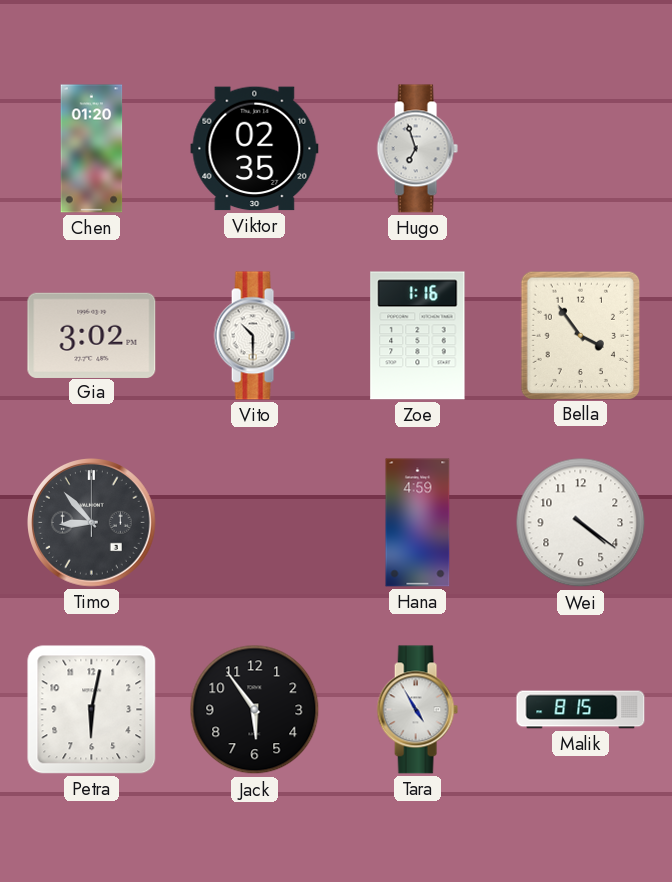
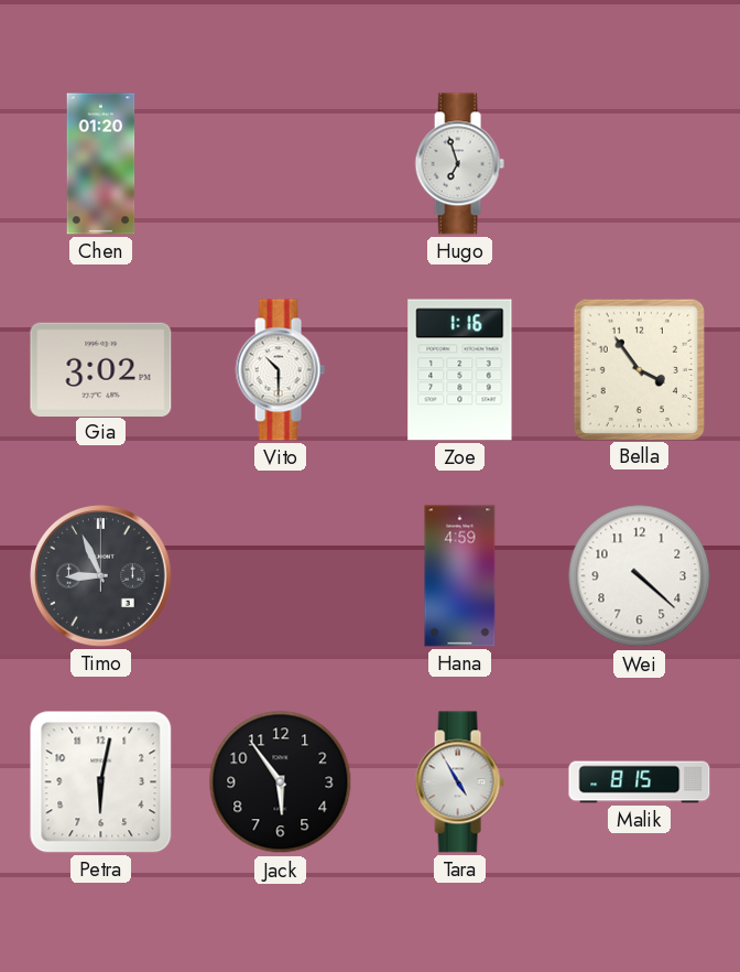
Viktor: 02:35 -> none (255, 149)
Timo: 8:53 -> 8:56 (101, 576)
Wei: 4:21 -> 4:22 (640, 576)
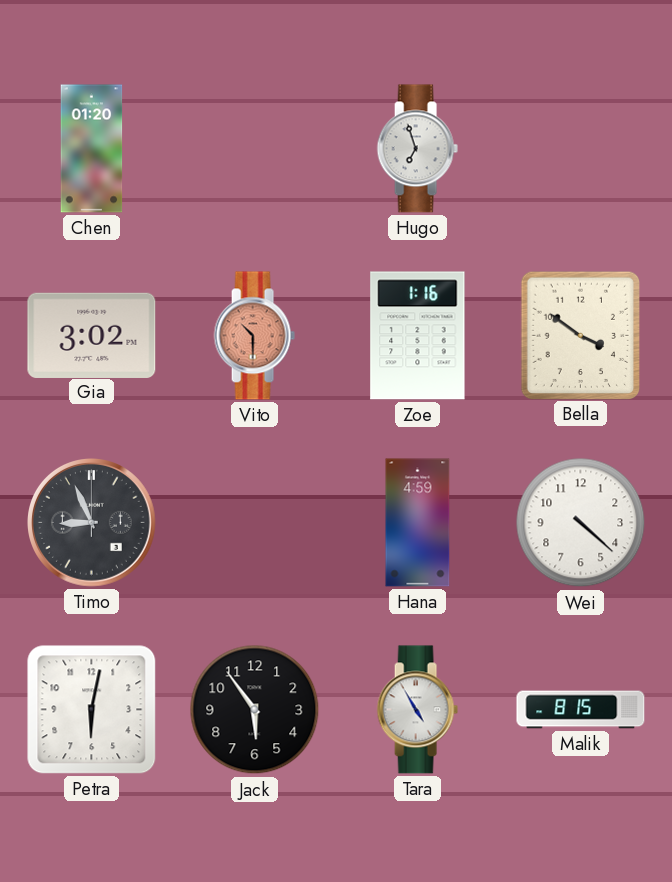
Vito dial: white -> salmon (254, 336)
Bella: 3:54 -> 3:51 (580, 335)
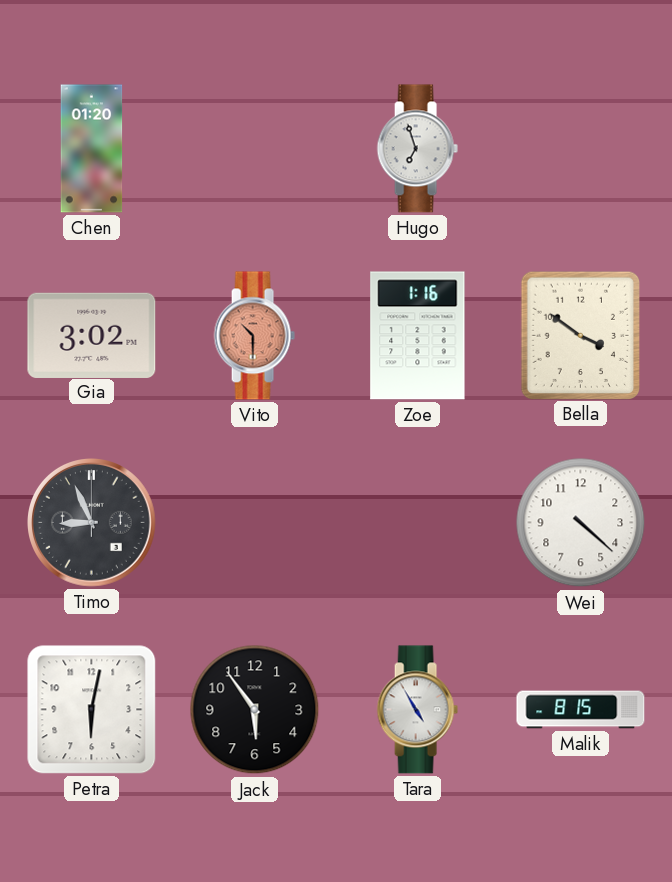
Hana: 4:59 -> none (418, 523)
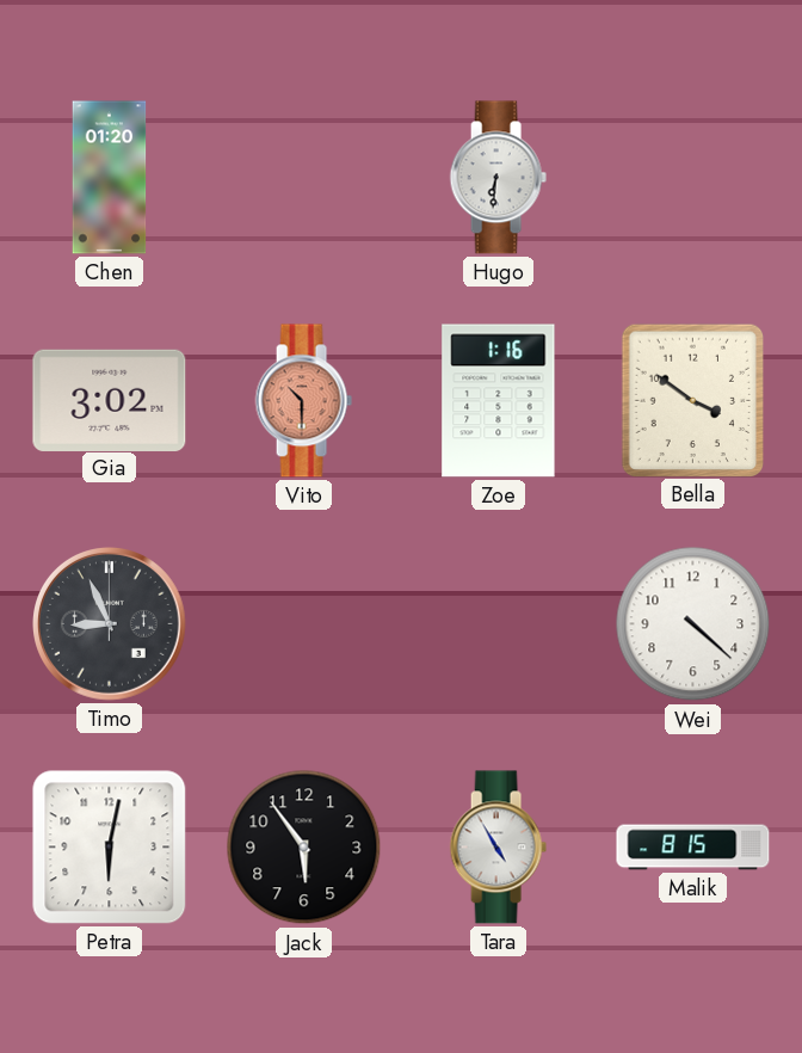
Hugo: 6:57 -> 6:31 (498, 178)
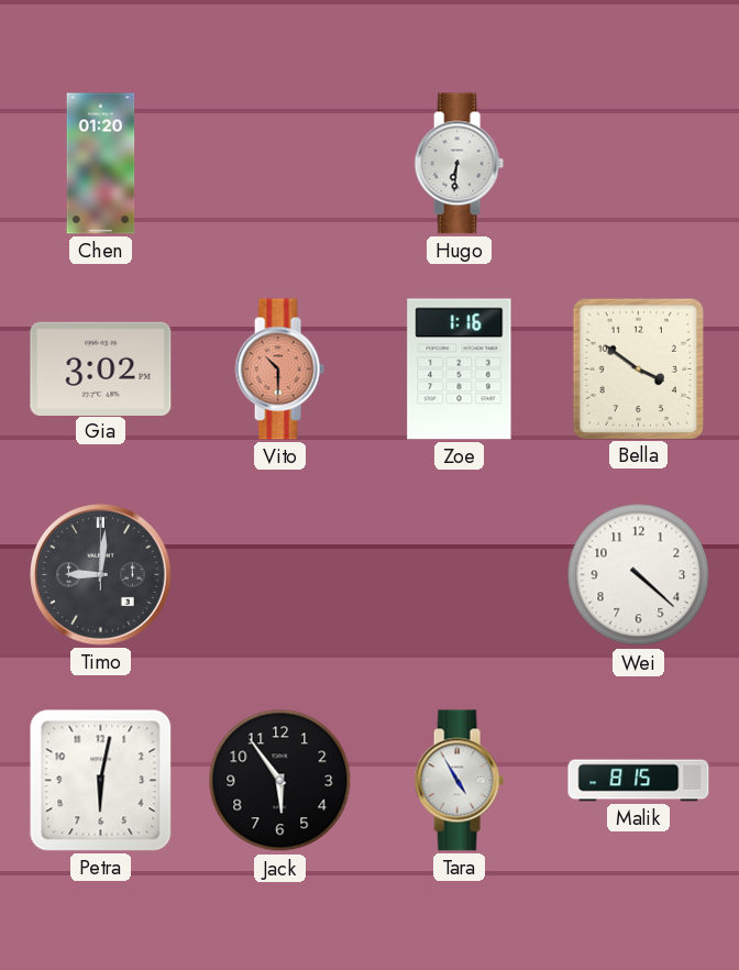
Timo: 8:56 -> 9:01 (101, 575)
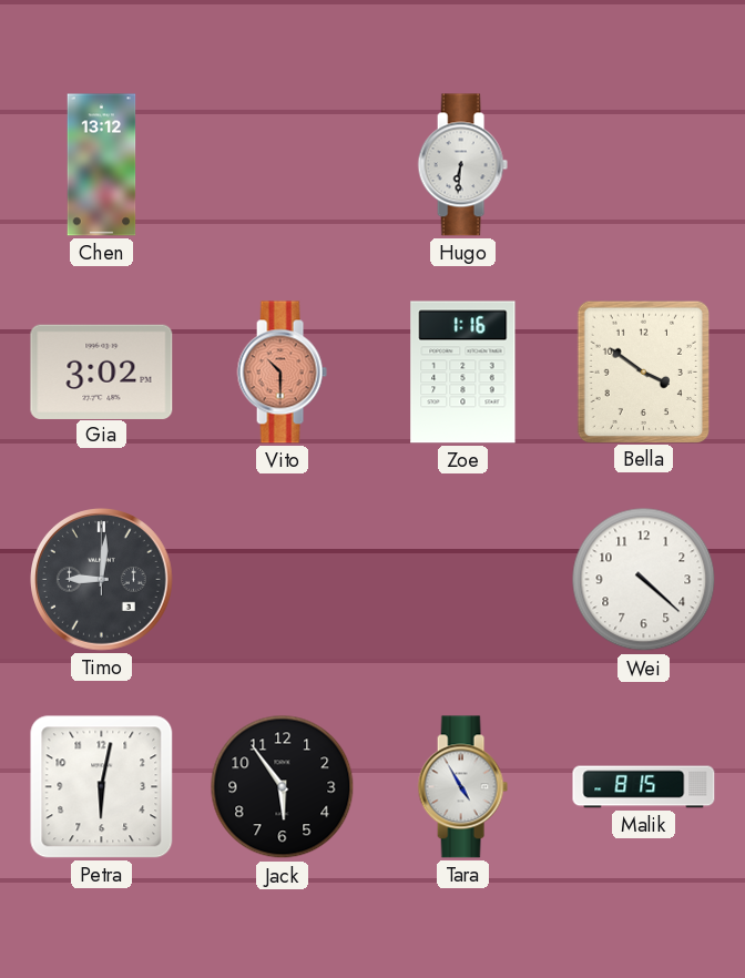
Chen: 01:20 -> 13:12 (102, 165)
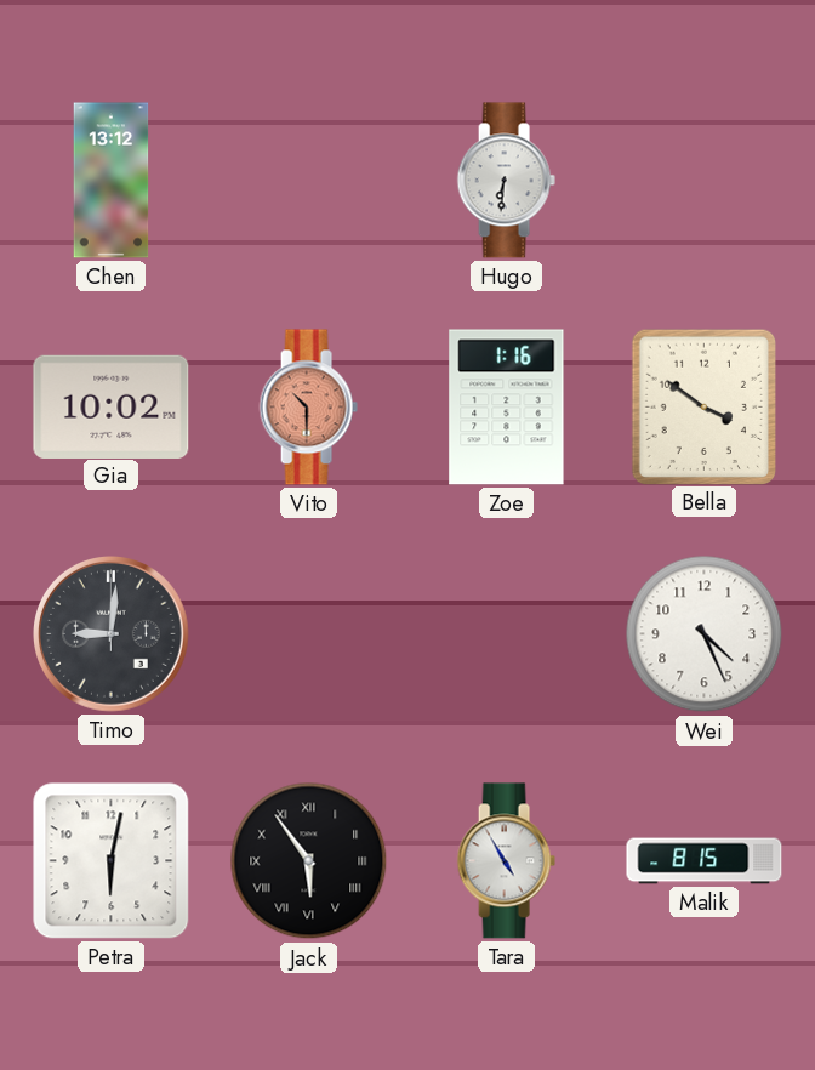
Gia: 3:02 -> 10:02 (112, 406)
Wei: 4:22 -> 4:26 (705, 634)
Jack numerals: Arabic -> Roman (309, 861)
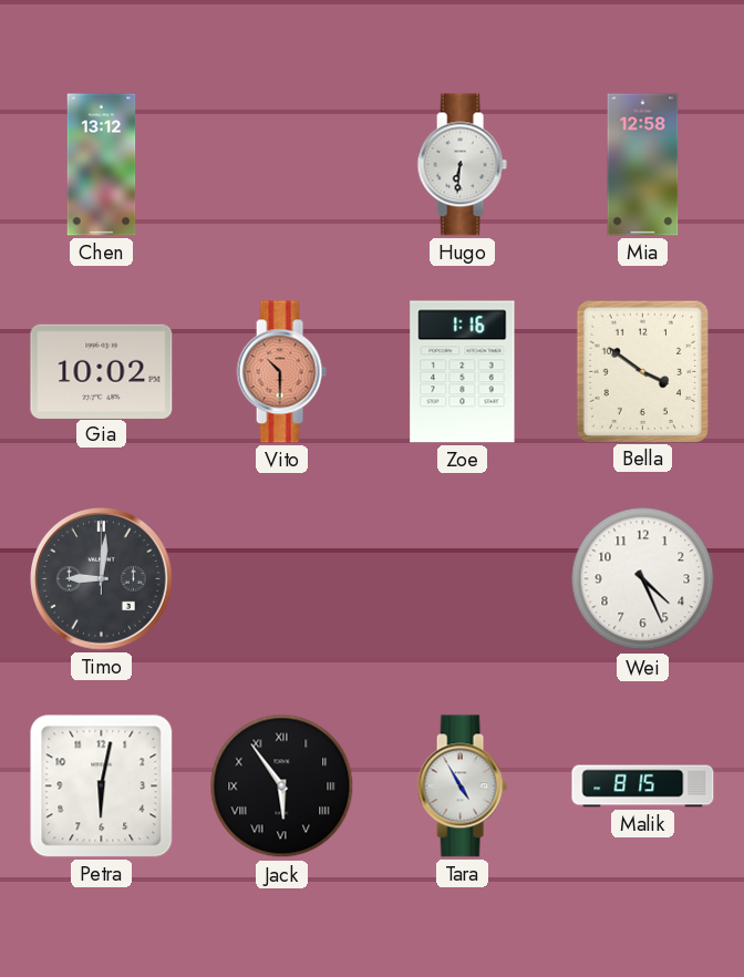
Mia: none -> 12:58 (643, 165)
